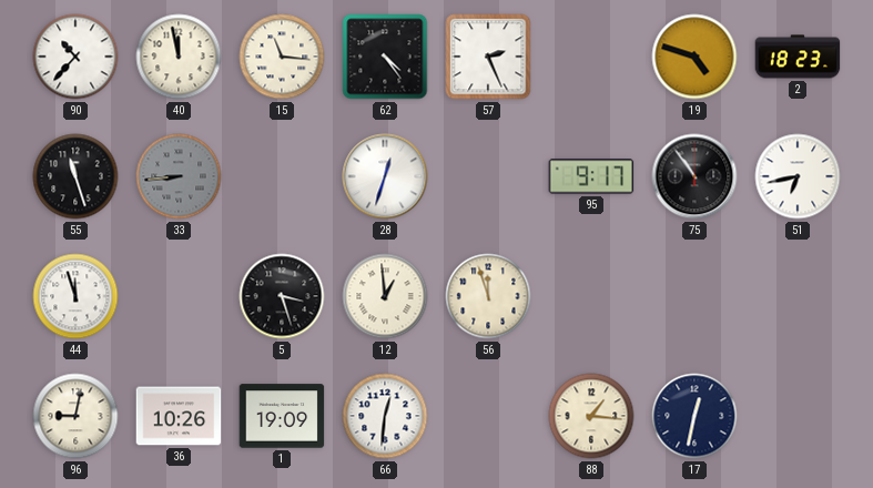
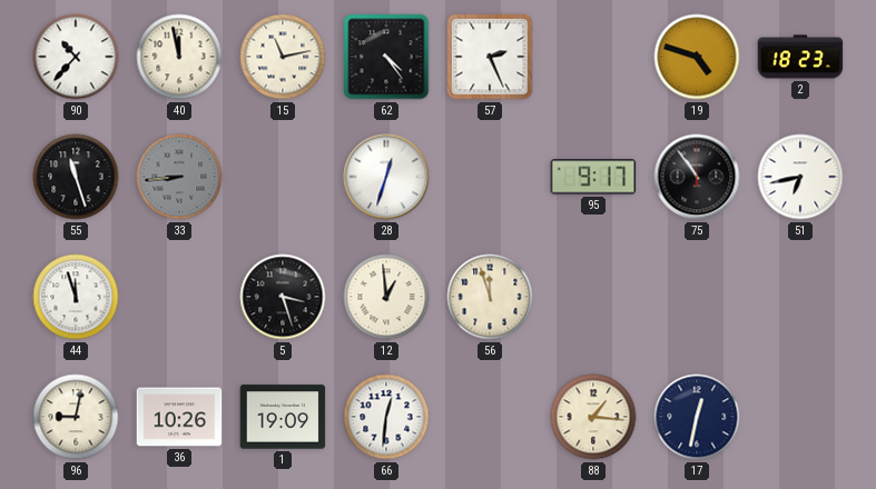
15: 11:16 -> 11:13 (283, 57)
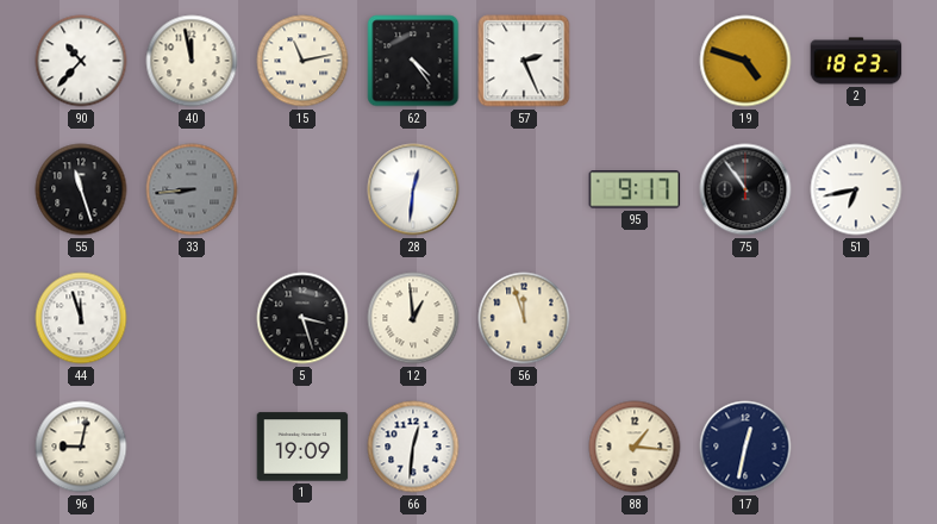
28: 12:33 -> 12:31 (413, 189)
36: 10:26 -> none (179, 417)
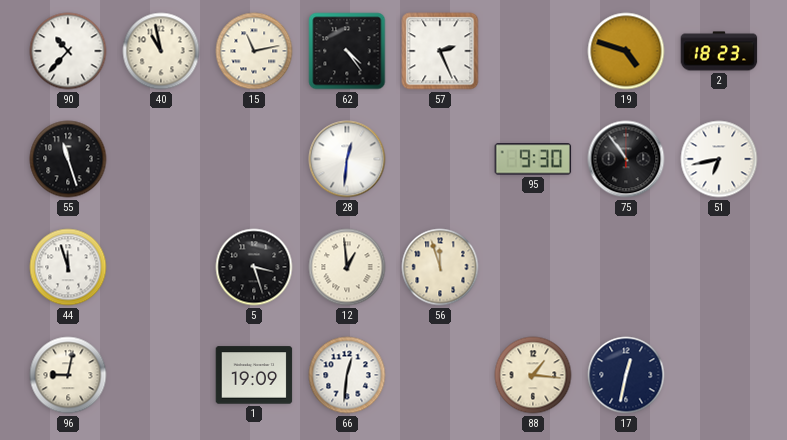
40: 11:58 -> 10:58 (161, 51)
33: 8:44 -> none (192, 189)
95: 9:17 -> 9:30 (533, 159)
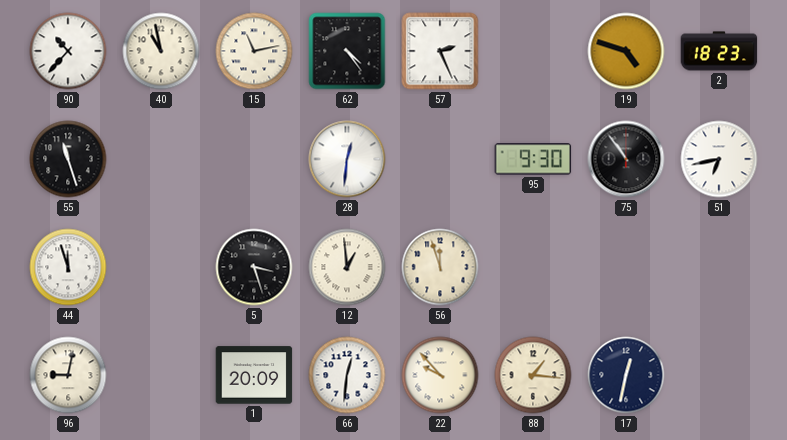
1: 19:09 -> 20:09 (254, 375)
22: none -> 9:53 (440, 375)
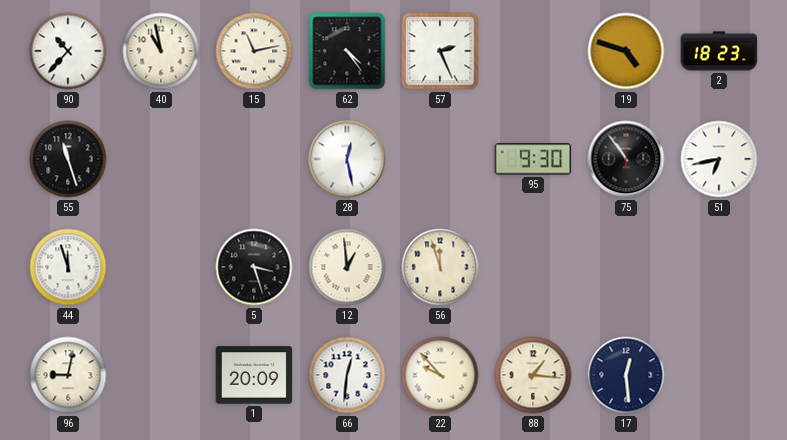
28: 12:31 -> 12:28 (347, 159)
17: 12:32 -> 12:29 (626, 375)
